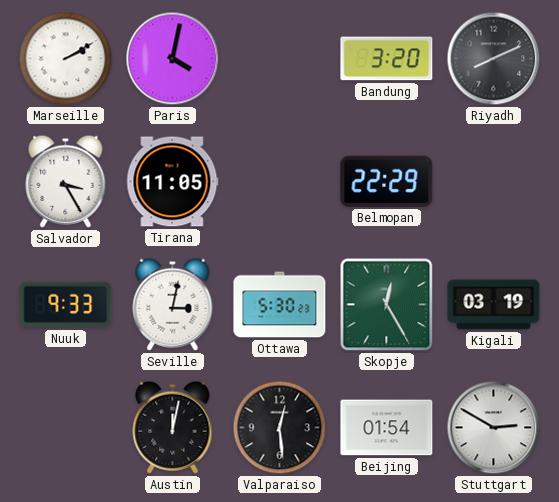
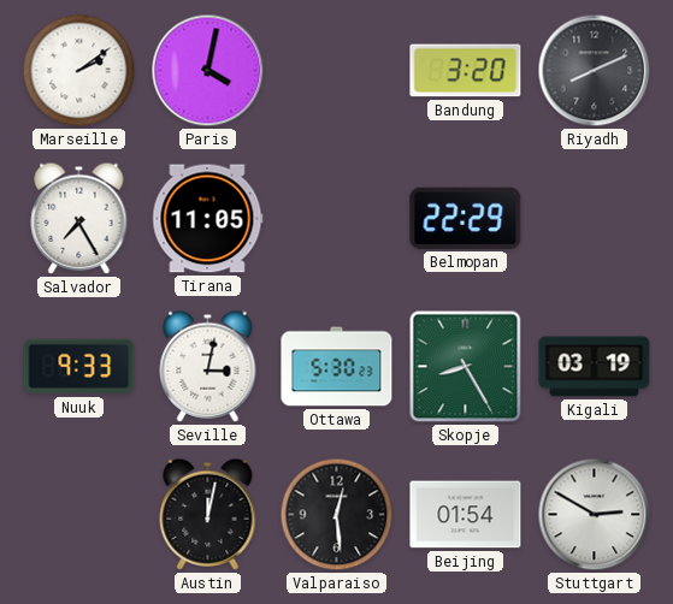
Marseille: 2:10 -> 2:09 (79, 71)
Salvador: 3:25 -> 7:25 (79, 218)
Skopje: 12:25 -> 8:25 (466, 367)
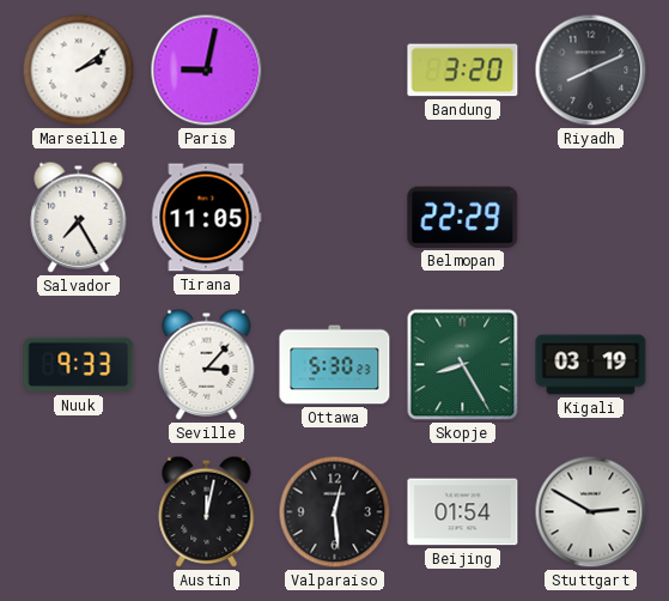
Paris: 4:02 -> 9:02 (207, 71)
Seville: 3:02 -> 3:07 (207, 364)
